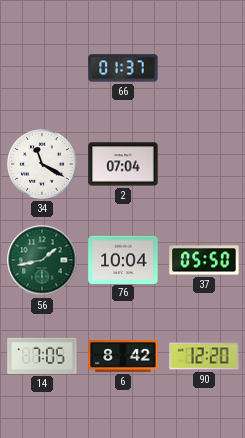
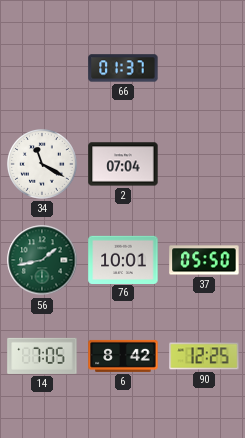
76: 10:04 -> 10:01 (123, 259)
90: 12:20 -> 12:25 (204, 356)
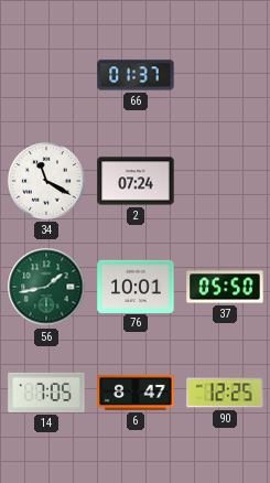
2: 07:04 -> 07:24 (136, 181)
6: 8:42 -> 8:47 (136, 393)
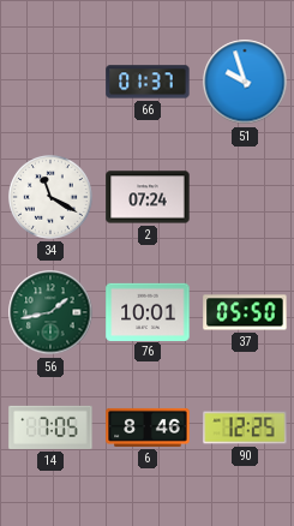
51: none -> 9:57 (245, 82)
6: 8:47 -> 8:46 (148, 428)
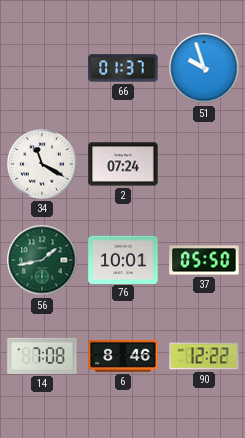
14: 7:05 -> 7:08 (42, 356)
90: 12:25 -> 12:22 (204, 356)
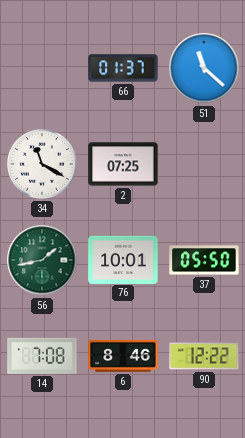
51: 9:57 -> 11:22 (204, 68)
2: 07:24 -> 07:25 (123, 164)
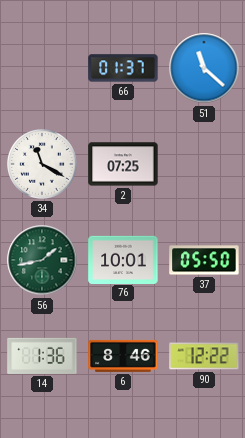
14: 7:08 -> 1:36 (42, 356)
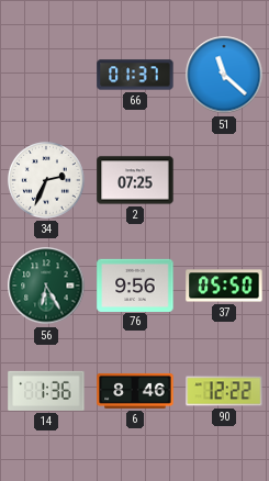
34: 11:20 -> 2:34 (47, 181)
56: 1:43 -> 6:25 (46, 286)
76: 10:01 -> 9:56 (135, 284)
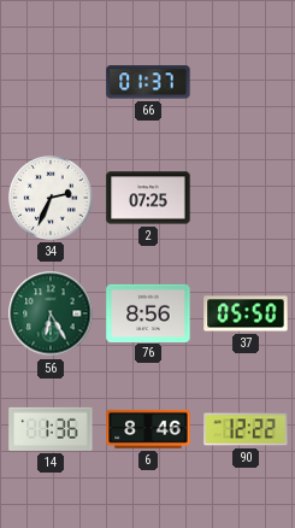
51: 11:22 -> none (224, 75)
76: 9:56 -> 8:56 (148, 312)
